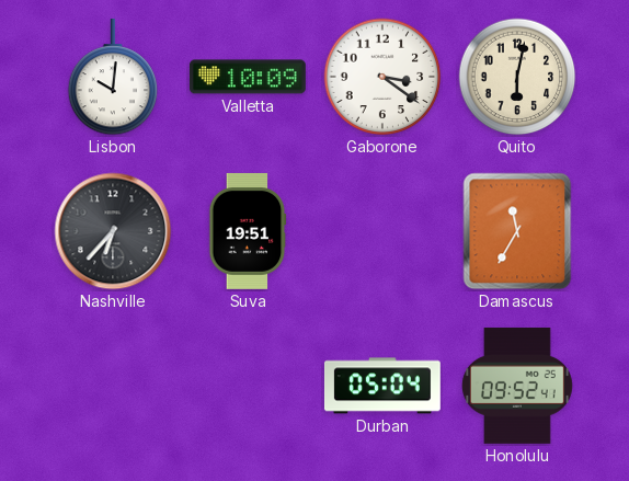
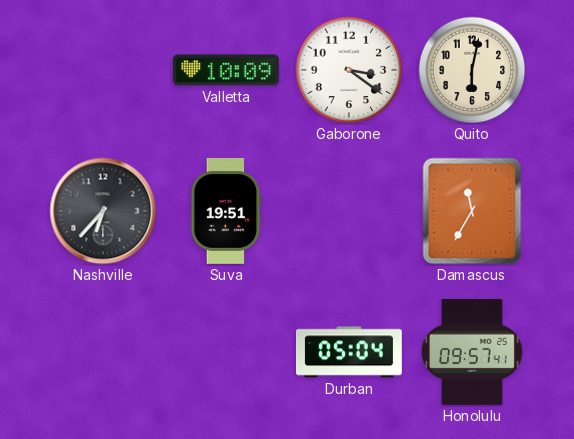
Lisbon: 10:01 -> none (113, 77)
Honolulu: 09:52 -> 09:57 (472, 352)
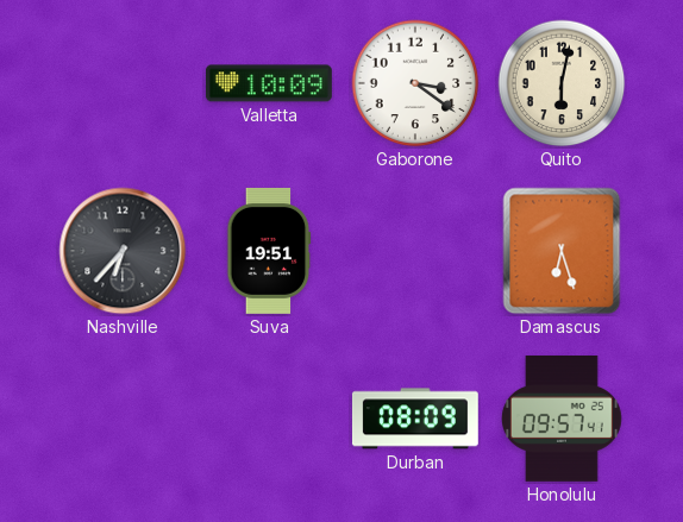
Damascus: 11:35 -> 6:27 (562, 251)
Durban: 05:04 -> 08:09 (415, 419)
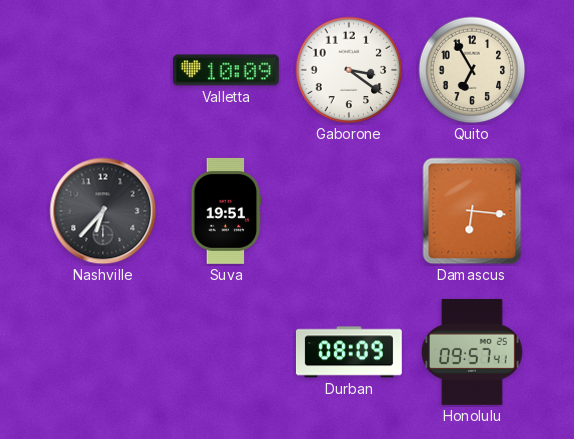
Quito: 6:02 -> 6:55 (472, 70)
Damascus: 6:27 -> 6:16 (472, 211)
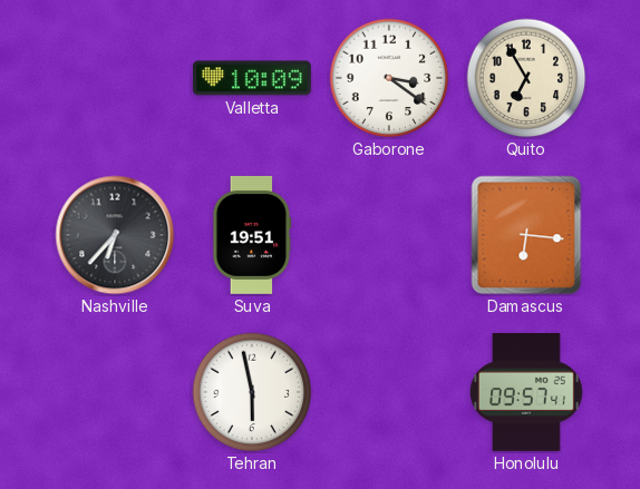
Tehran: none -> 5:58 (252, 392)
Durban: 08:09 -> none (349, 352)
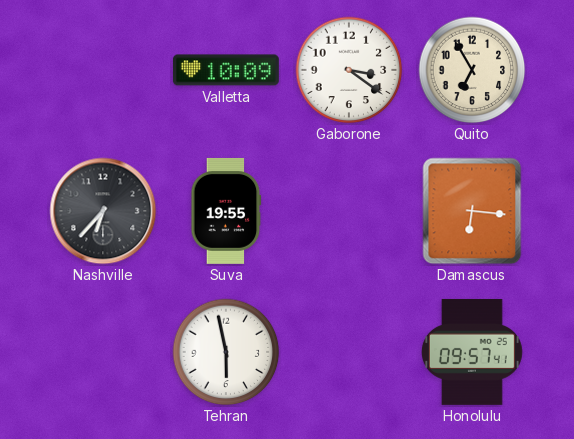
Suva: 19:51 -> 19:55 (226, 211)
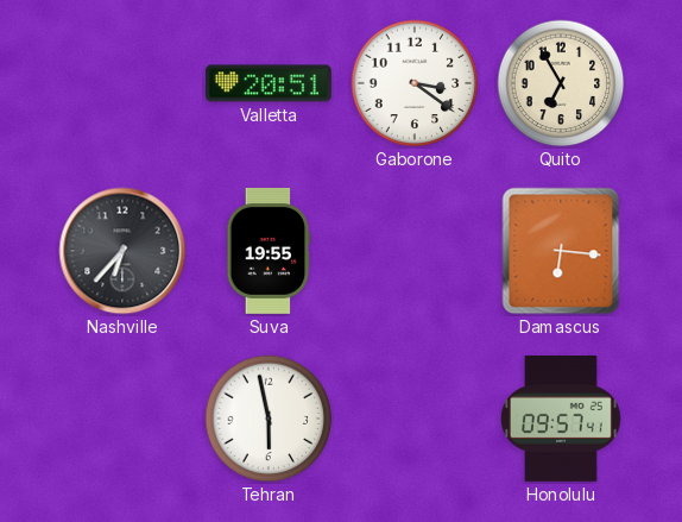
Valletta: 10:09 -> 20:51 (269, 83)
